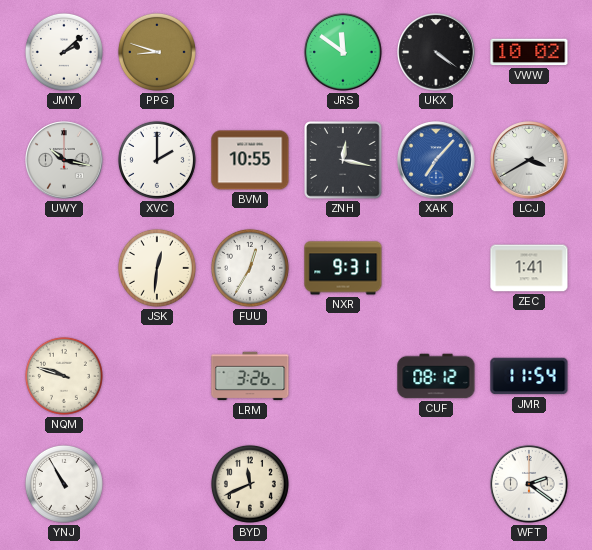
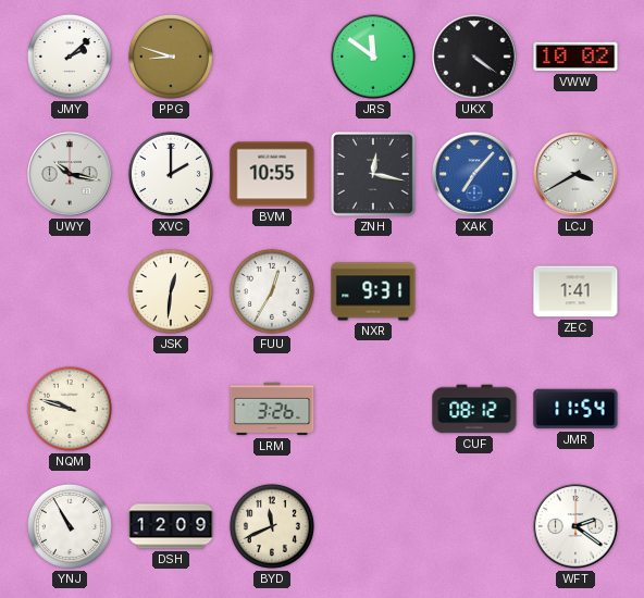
DSH: none -> 12:09 (171, 526)
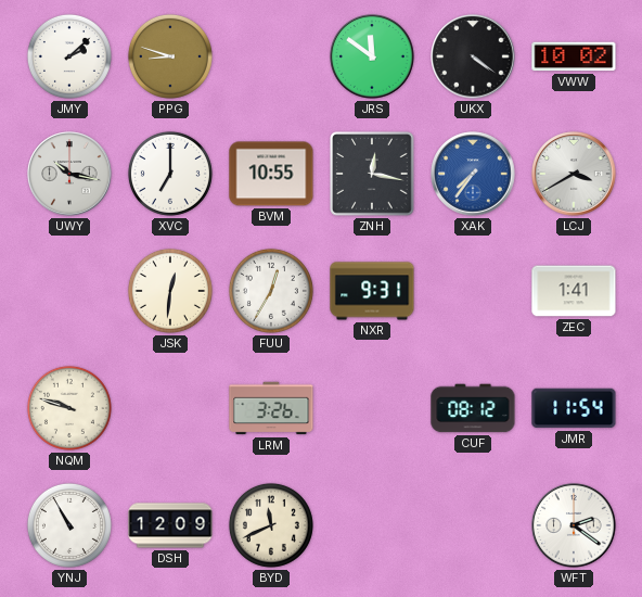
XVC: 2:00 -> 7:00 (170, 174)
XAK: 7:07 -> 7:36 (473, 174)
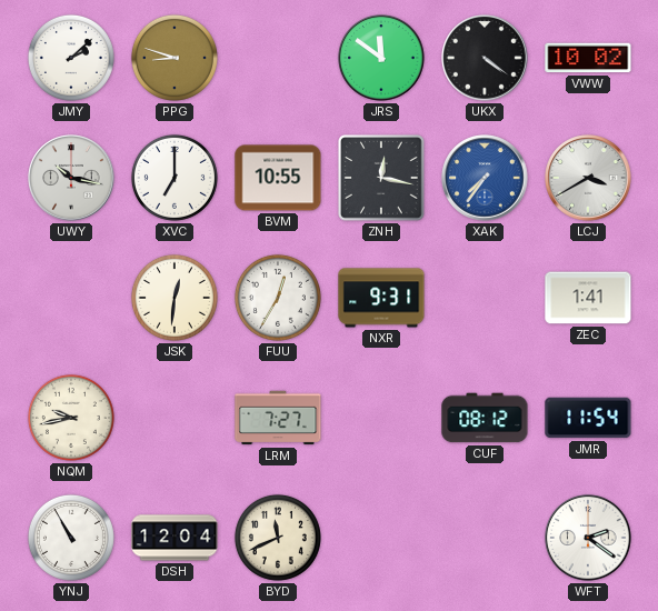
NQM: 9:48 -> 9:43 (71, 418)
LRM: 3:26 -> 7:27 (278, 418)
DSH: 12:09 -> 12:04 (175, 538)
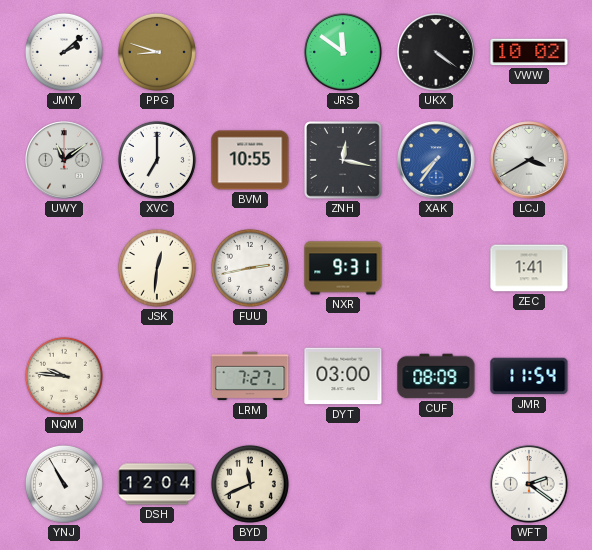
UWY: 10:17 -> 11:09 (64, 160)
FUU: 12:35 -> 2:43 (250, 268)
NQM: 9:43 -> 9:46 (64, 376)
DYT: none -> 03:00 (343, 376)
CUF: 08:12 -> 08:09 (436, 376)
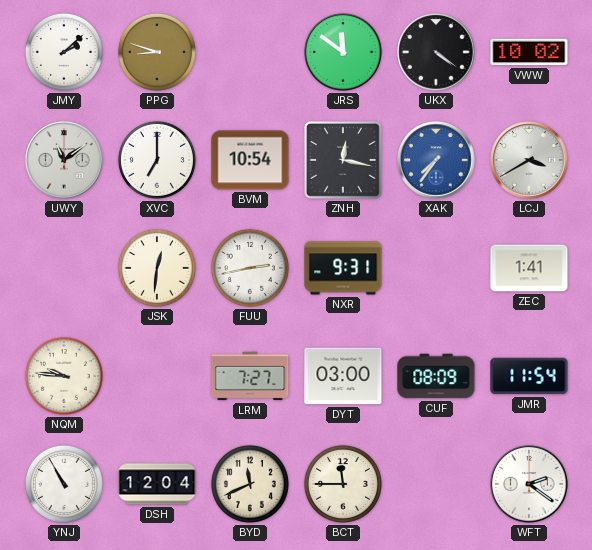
BVM: 10:55 -> 10:54 (250, 160)
BCT: none -> 11:45 (343, 484)
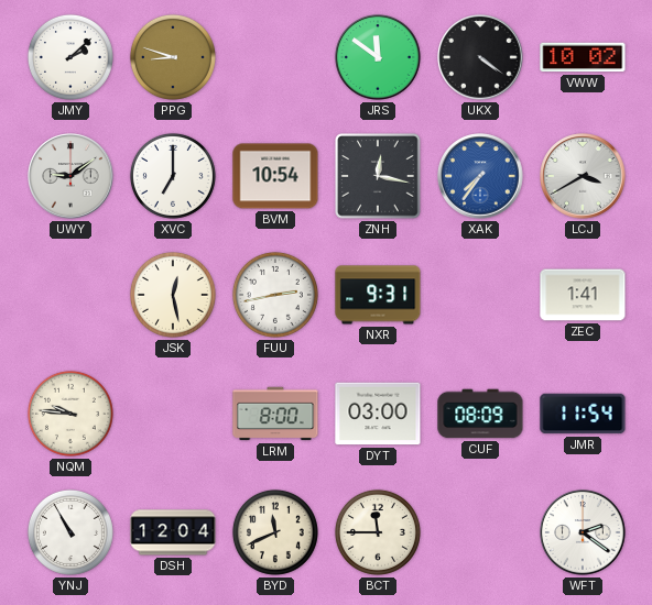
UWY: 11:09 -> 9:09 (70, 176)
JSK: 12:31 -> 12:28 (173, 295)
LRM: 7:27 -> 8:00 (275, 414)
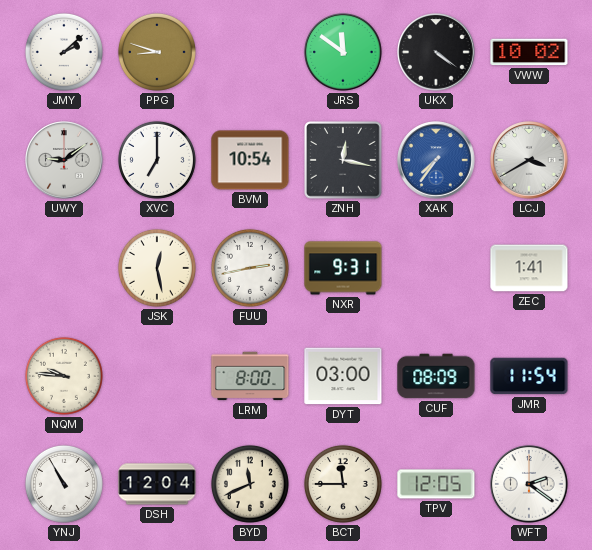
TPV: none -> 12:05 (436, 484)
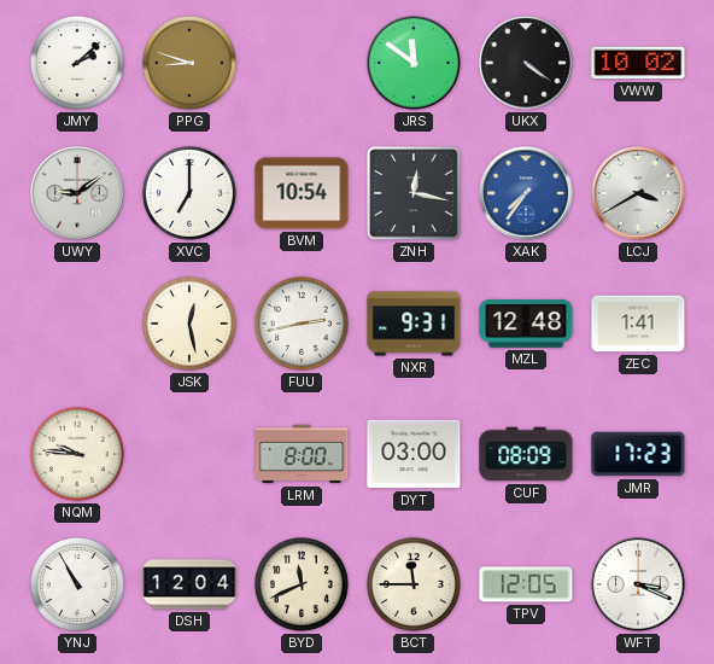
MZL: none -> 12:48 (526, 324)
JMR: 11:54 -> 17:23 (638, 454)
WFT: 2:21 -> 3:19 (638, 584)
